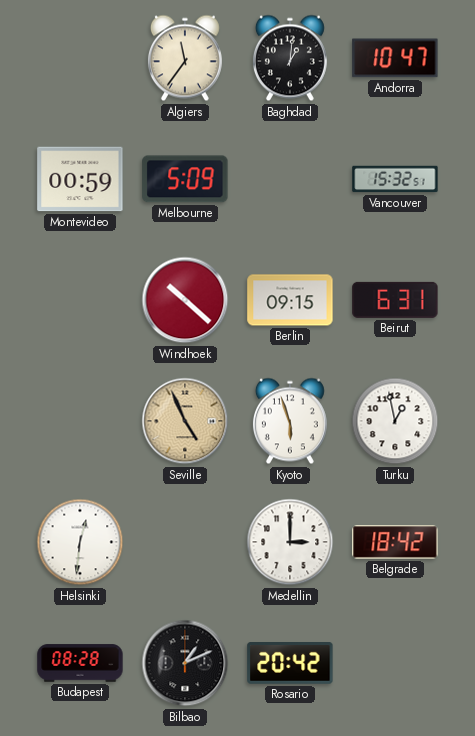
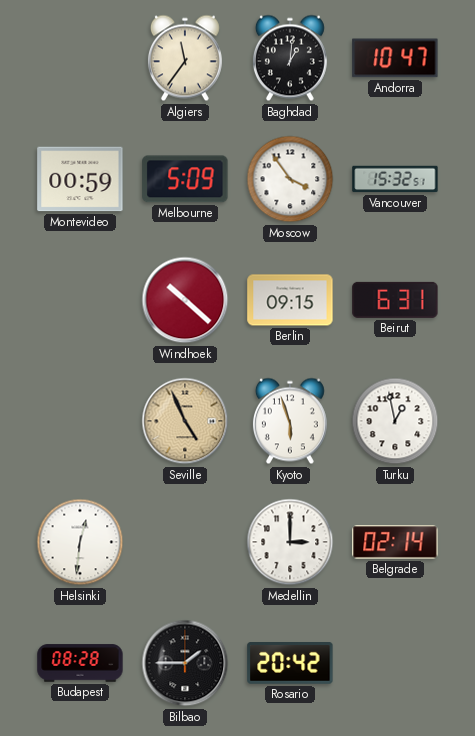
Moscow: none -> 3:54 (290, 179)
Belgrade: 18:42 -> 02:14 (395, 542)
Bilbao: 1:11 -> 1:45 (185, 663)
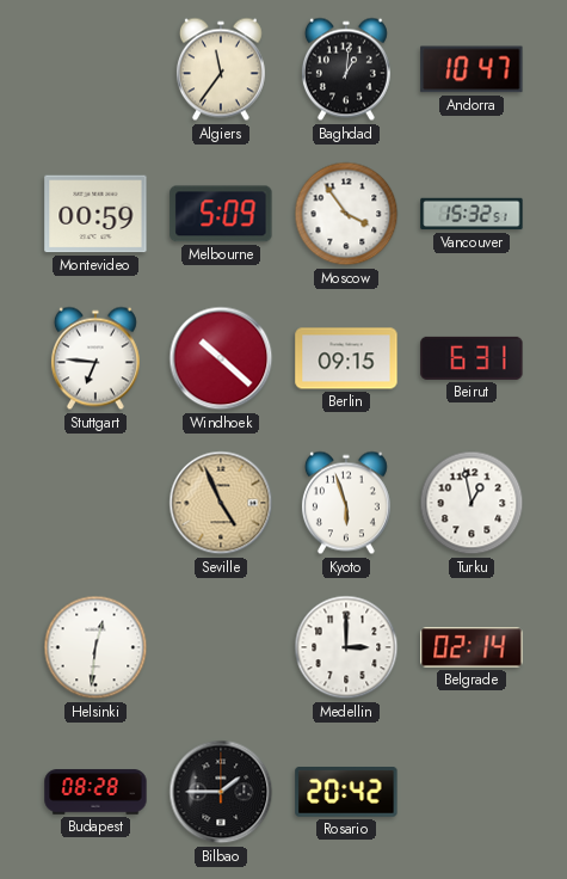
Stuttgart: none -> 6:46 (95, 358)
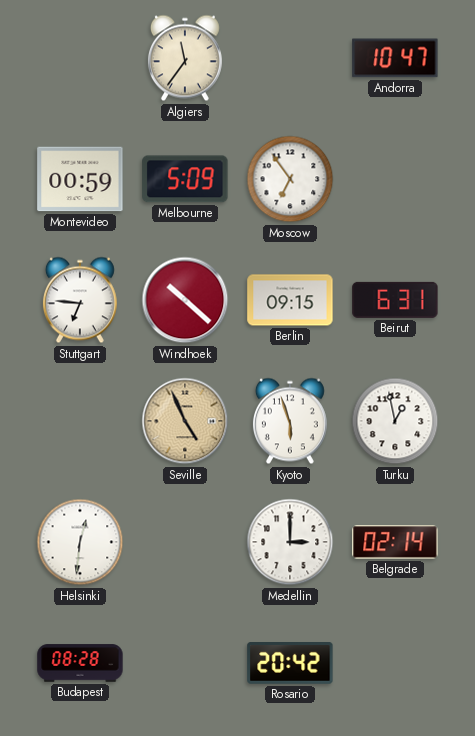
Baghdad: 1:01 -> none (346, 69)
Moscow: 3:54 -> 6:54 (290, 179)
Vancouver: 15:32 -> none (472, 214)
Bilbao: 1:45 -> none (221, 792)
